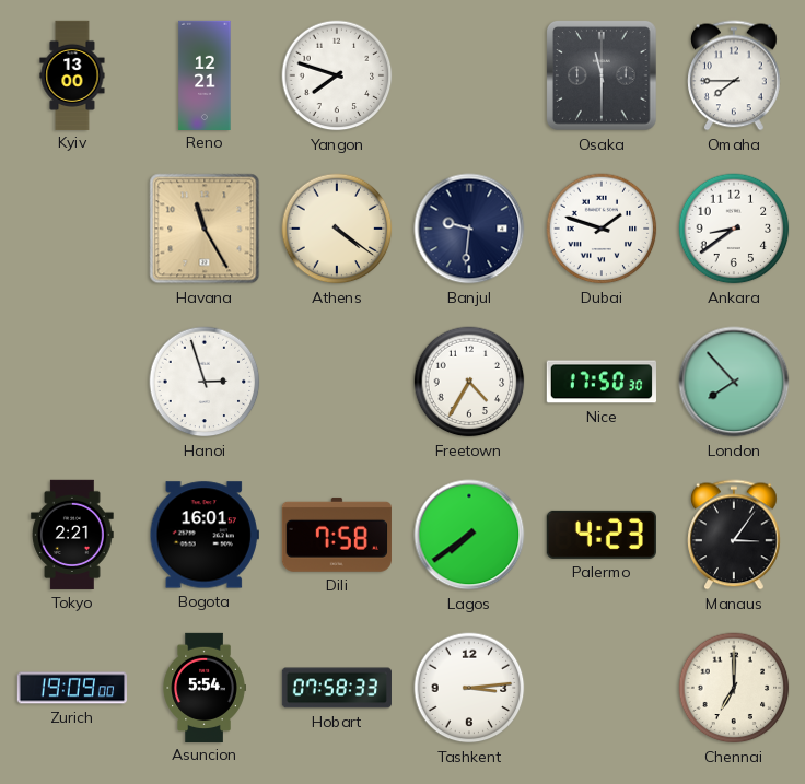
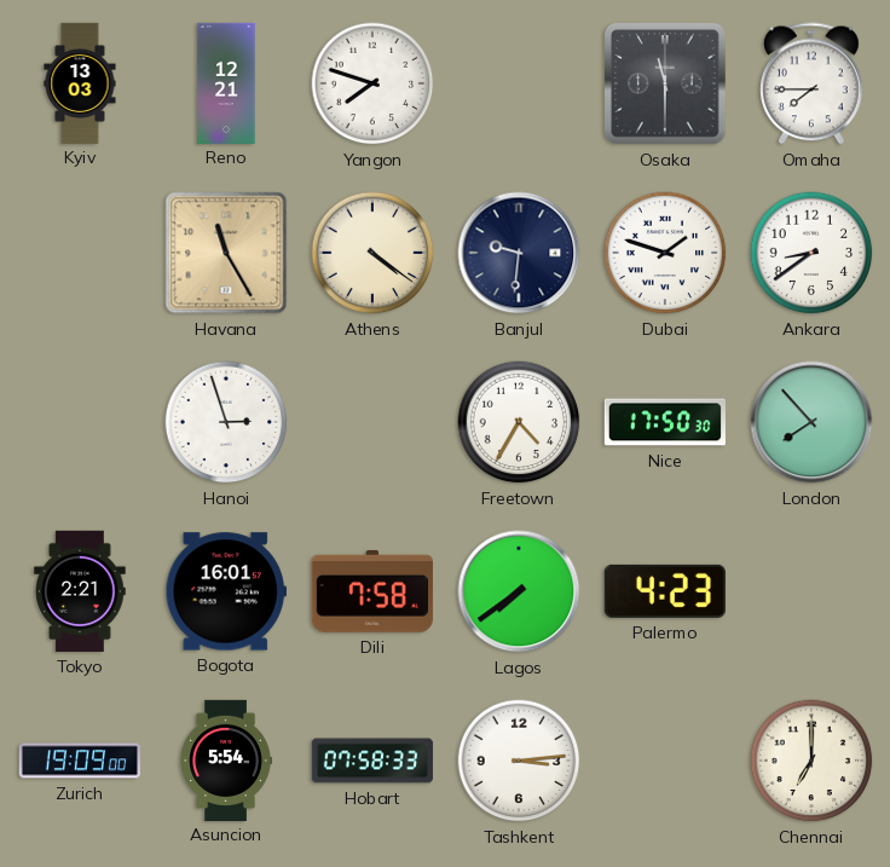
Kyiv: 13:00 -> 13:03 (80, 82)
Manaus: 3:06 -> none (734, 535)
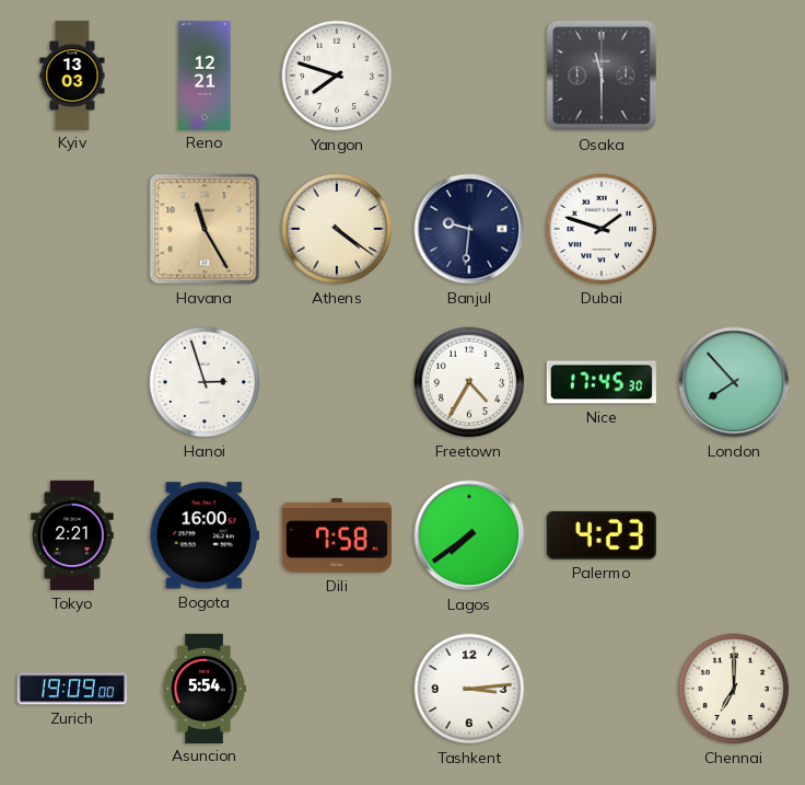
Omaha: 7:45 -> none (811, 83)
Ankara: 8:39 -> none (811, 253)
Nice: 17:50 -> 17:45 (602, 382)
Bogota: 16:01 -> 16:00 (205, 535)
Hobart: 07:58 -> none (372, 761)
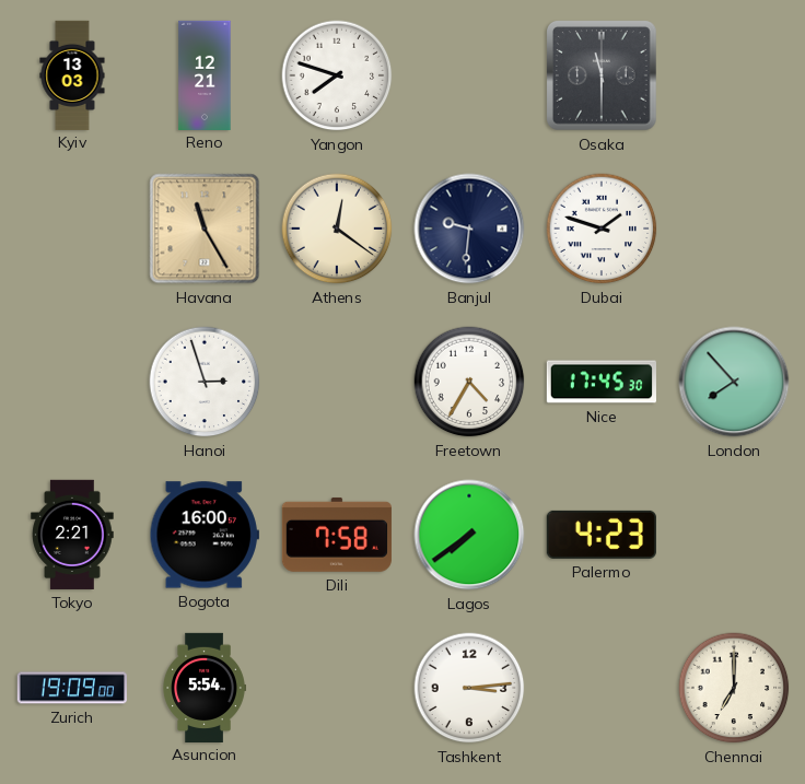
Athens: 4:21 -> 12:21 (337, 229)
